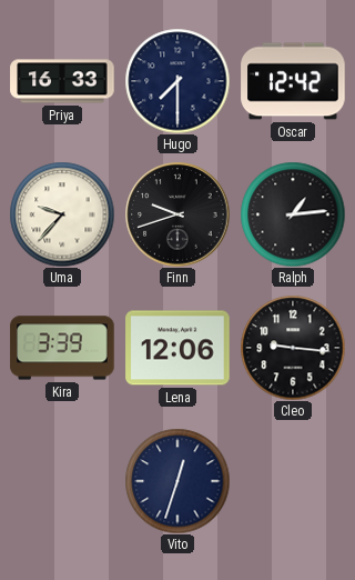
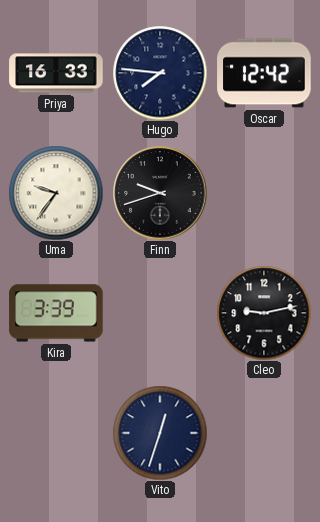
Hugo: 7:30 -> 7:46 (160, 73)
Uma: 9:37 -> 9:36 (56, 193)
Ralph: 1:14 -> none (293, 214)
Lena: 12:06 -> none (177, 348)
Cleo: 9:16 -> 9:13 (264, 313)
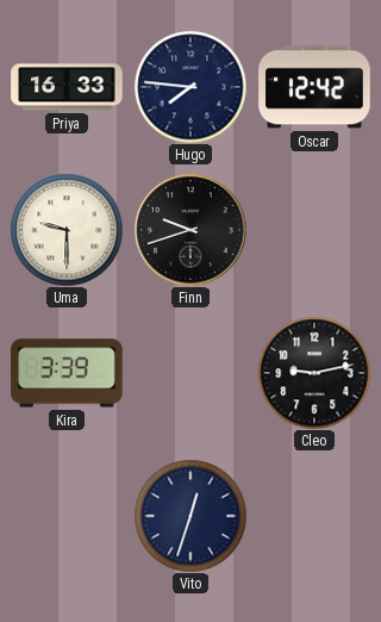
Uma: 9:36 -> 9:30 (67, 230)
